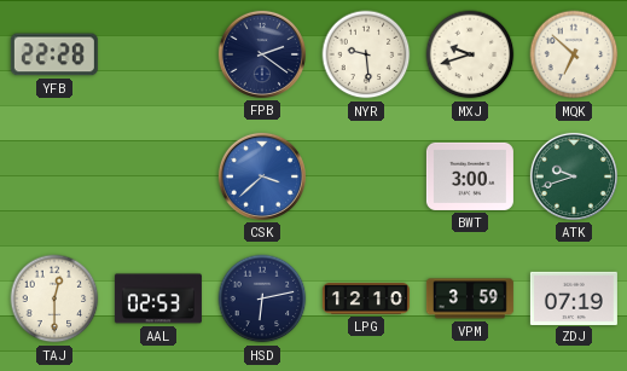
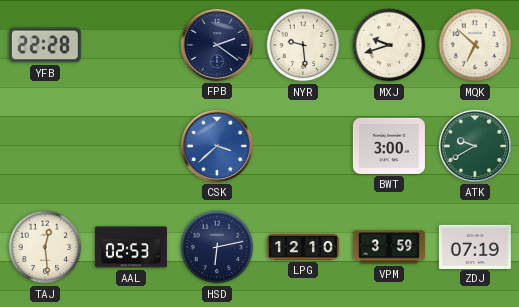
ATK: 9:42 -> 9:40 (475, 146)
TAJ: 12:30 -> 12:29 (45, 247)
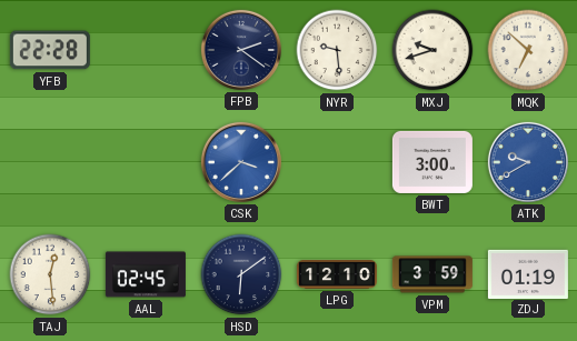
ATK dial: green -> blue (528, 162)
AAL: 02:53 -> 02:45 (146, 274)
HSD: 6:13 -> 6:09 (241, 274)
ZDJ: 07:19 -> 01:19 (528, 273)
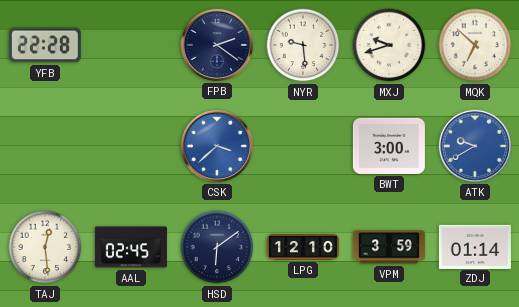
ZDJ: 01:19 -> 01:14 (475, 246)
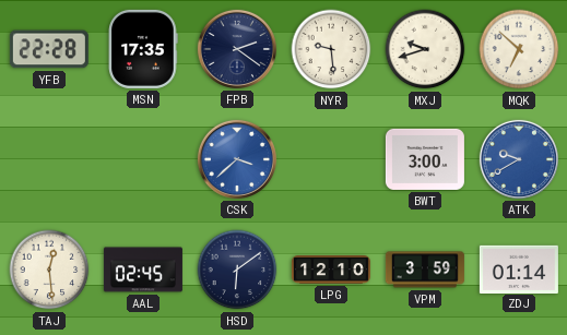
MSN: none -> 17:35 (143, 49)
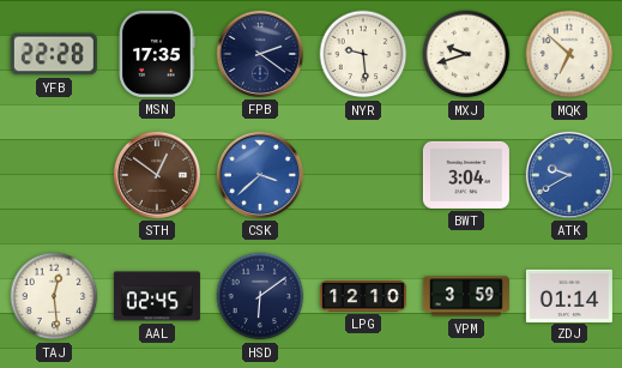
STH: none -> 12:51 (157, 175)
BWT: 3:00 -> 3:04 (466, 175)
